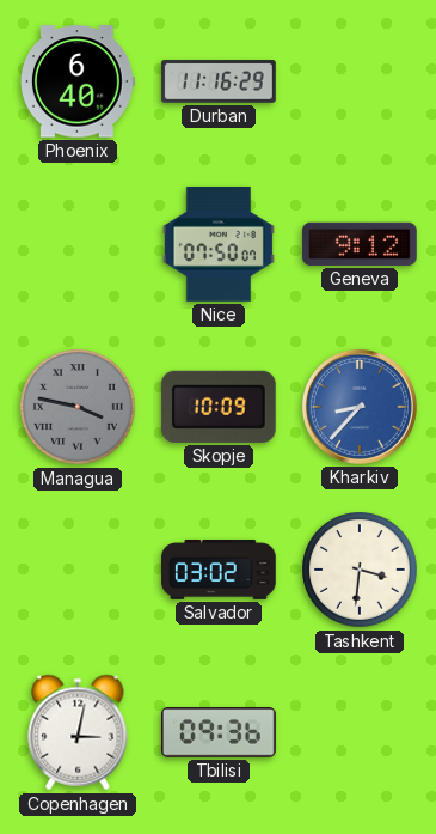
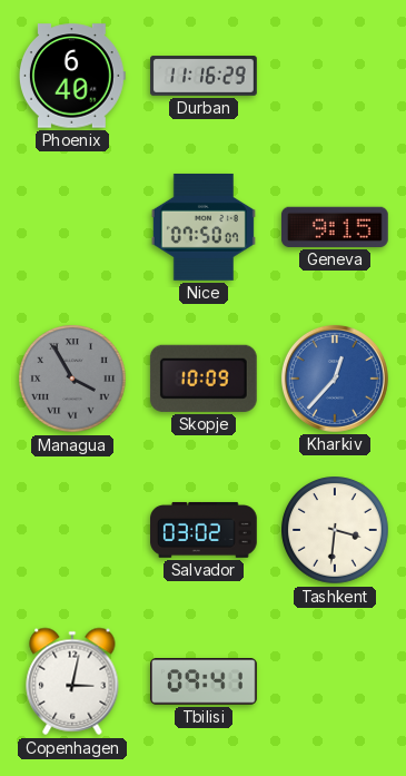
Geneva: 9:12 -> 9:15 (335, 227)
Managua: 3:47 -> 3:55 (72, 379)
Kharkiv: 8:37 -> 12:37 (335, 379)
Tbilisi: 09:36 -> 09:41 (205, 681)
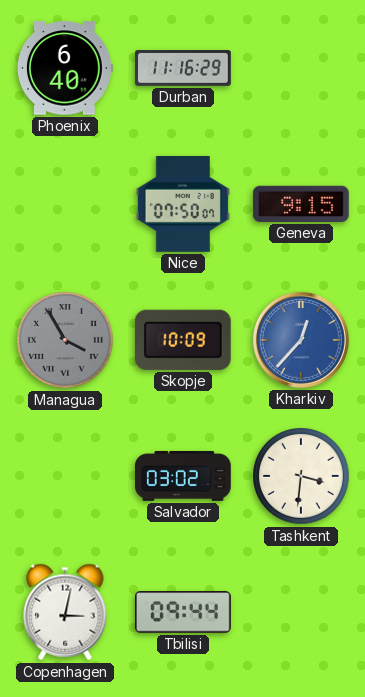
Tbilisi: 09:41 -> 09:44 (184, 612)
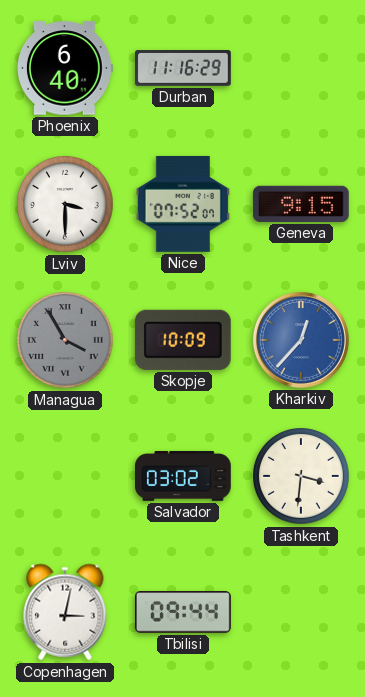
Lviv: none -> 3:30 (65, 204)
Nice: 07:50 -> 07:52 (183, 204)
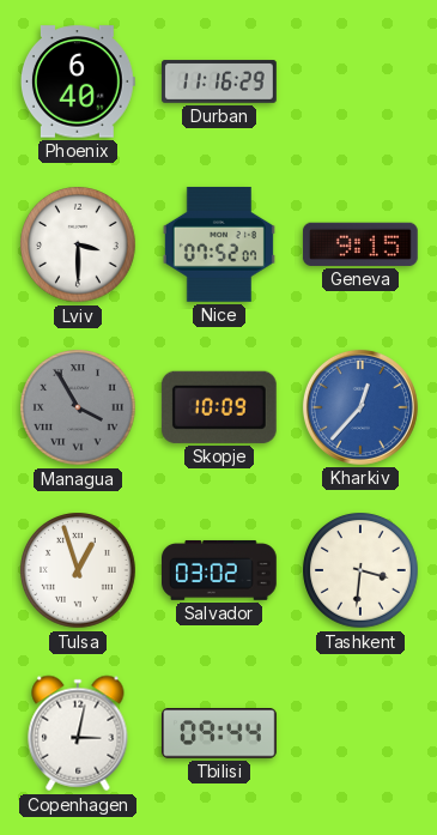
Tulsa: none -> 12:57 (78, 570)
